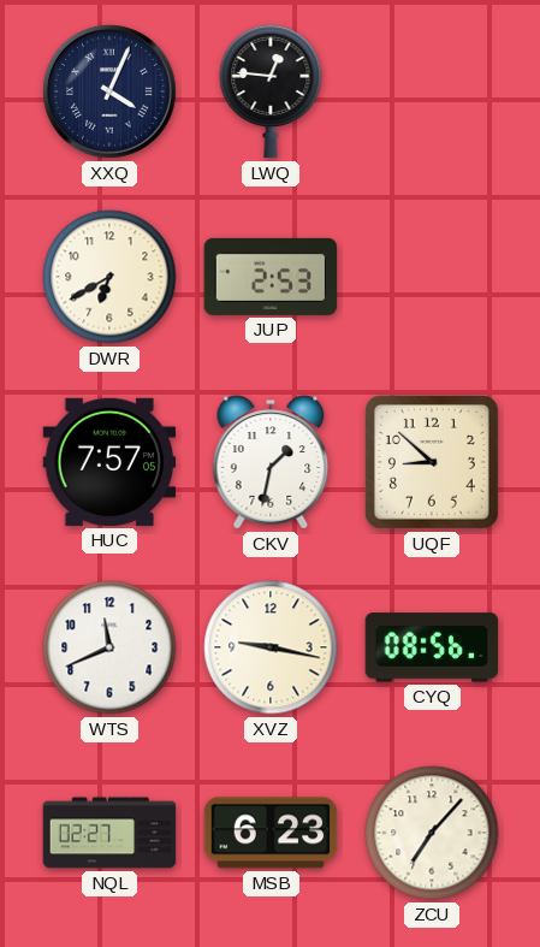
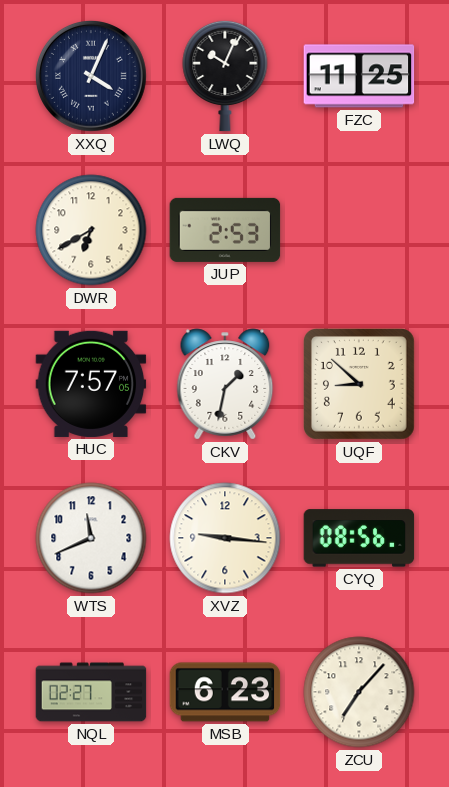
LWQ: 12:46 -> 10:04 (225, 76)
FZC: none -> 11:25 (359, 76)
XVZ: 9:17 -> 9:16 (225, 538)
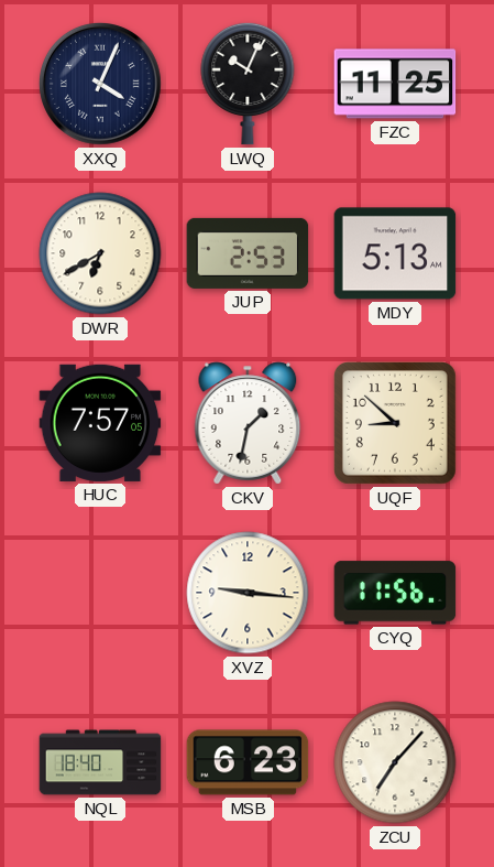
MDY: none -> 5:13 (395, 253)
WTS: 11:41 -> none (91, 538)
CYQ: 08:56 -> 11:56 (395, 593)
NQL: 02:27 -> 18:40 (100, 762)
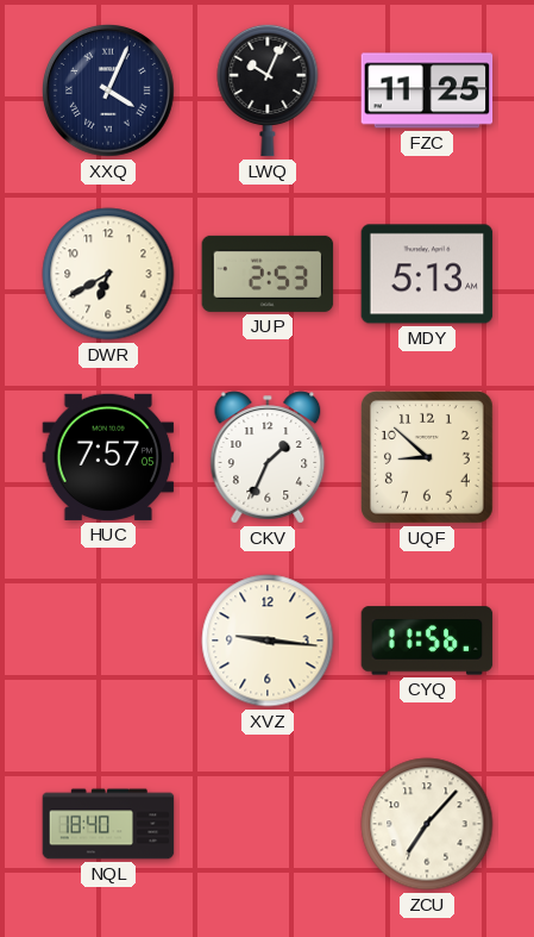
CKV: 1:32 -> 1:34 (268, 457)
MSB: 6:23 -> none (248, 762)
